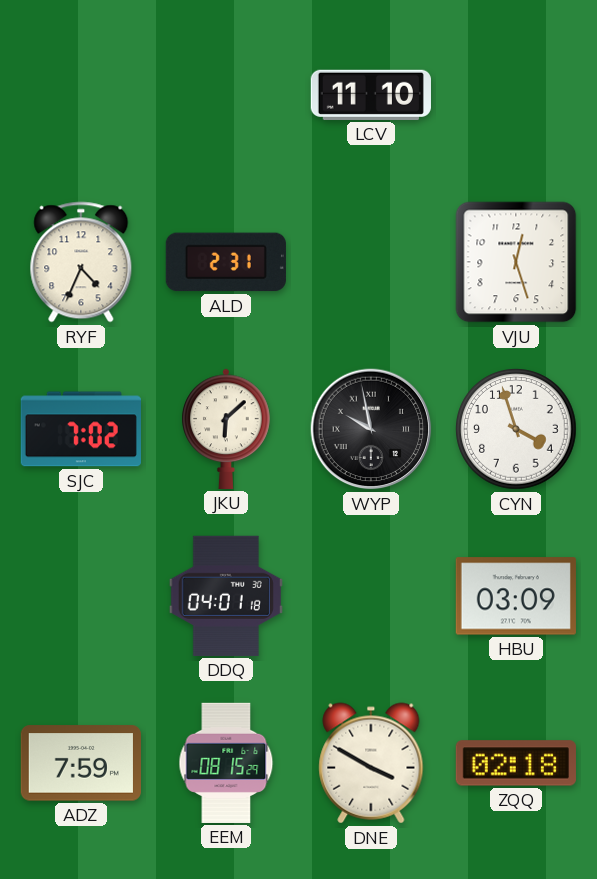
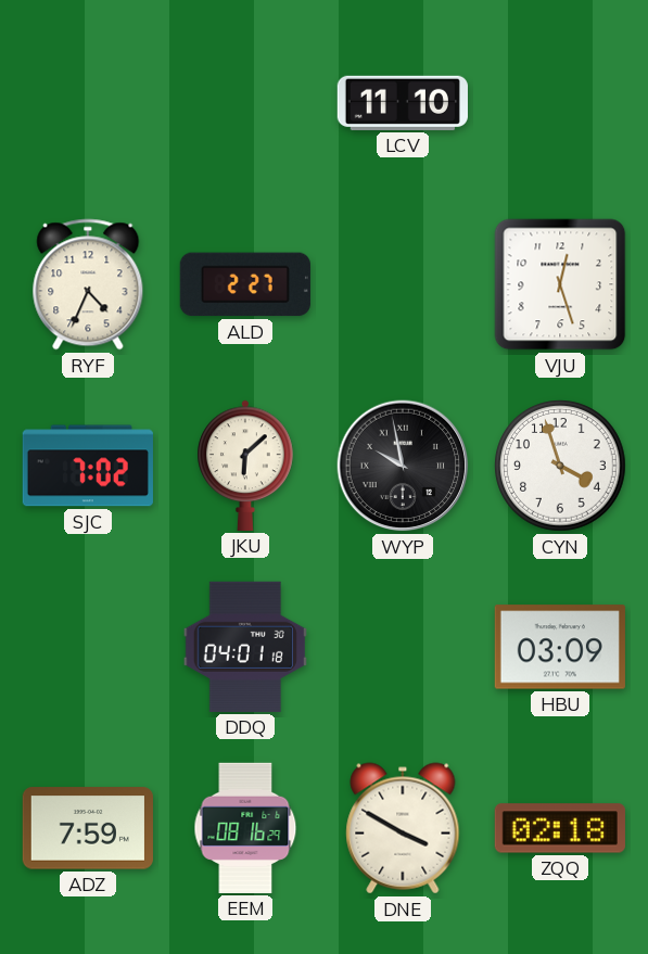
ALD: 2:31 -> 2:27 (245, 284)
EEM: 08:15 -> 08:16 (245, 828)
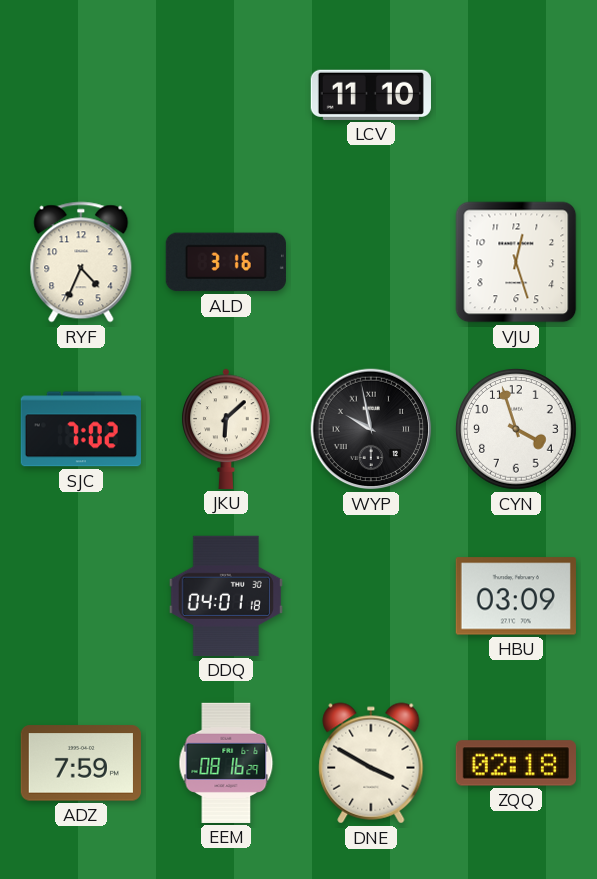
ALD: 2:27 -> 3:16 (226, 262)
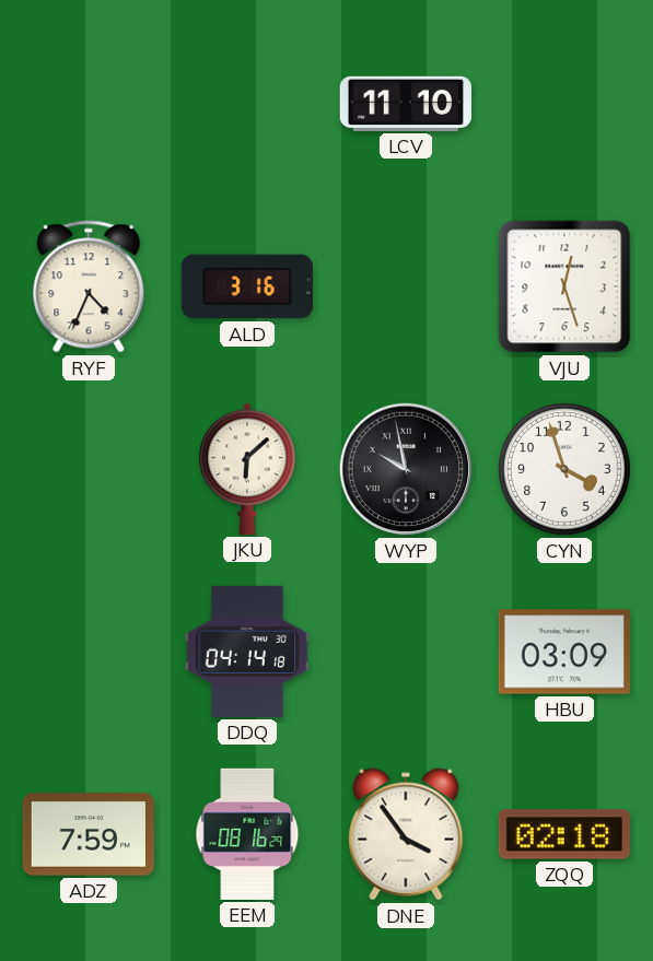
SJC: 7:02 -> none (81, 429)
DDQ: 04:01 -> 04:14 (247, 652)
DNE: 3:50 -> 3:54 (406, 834)
